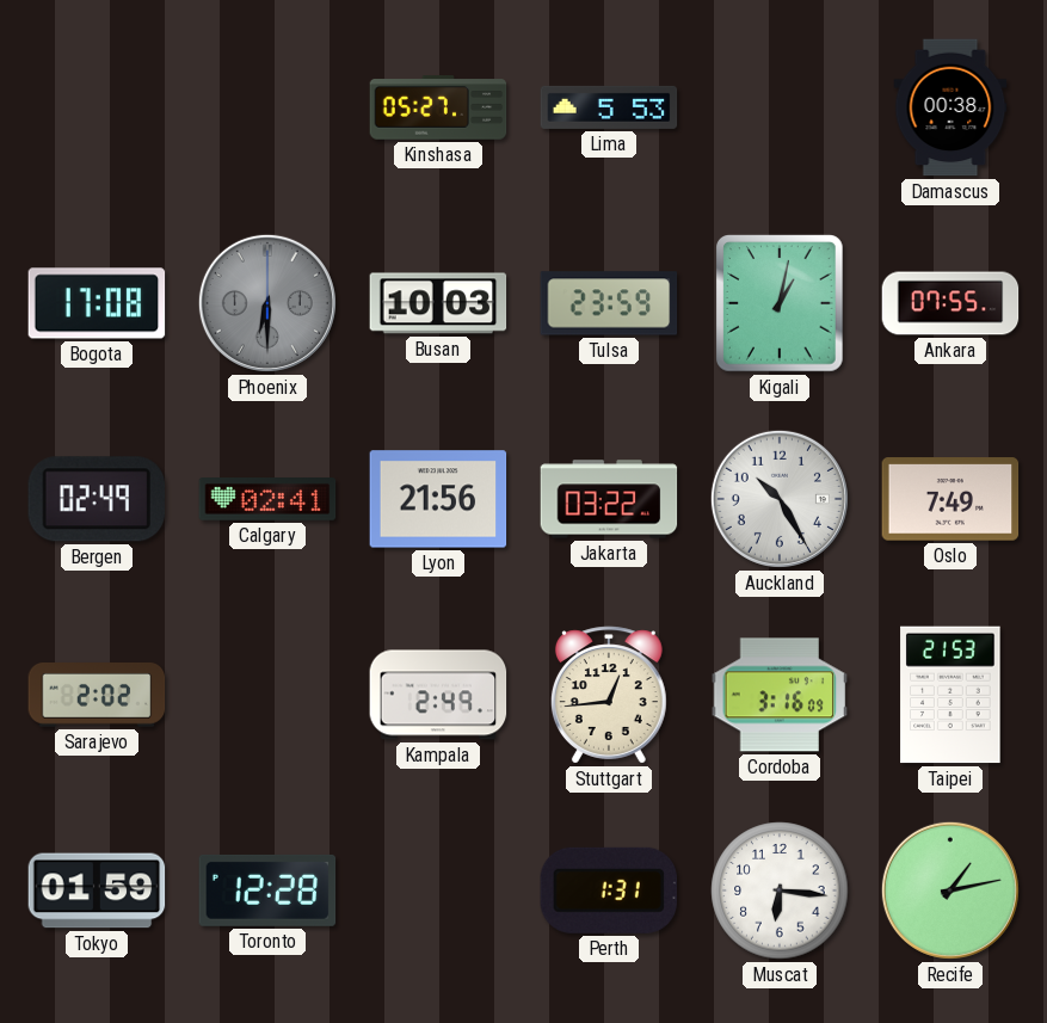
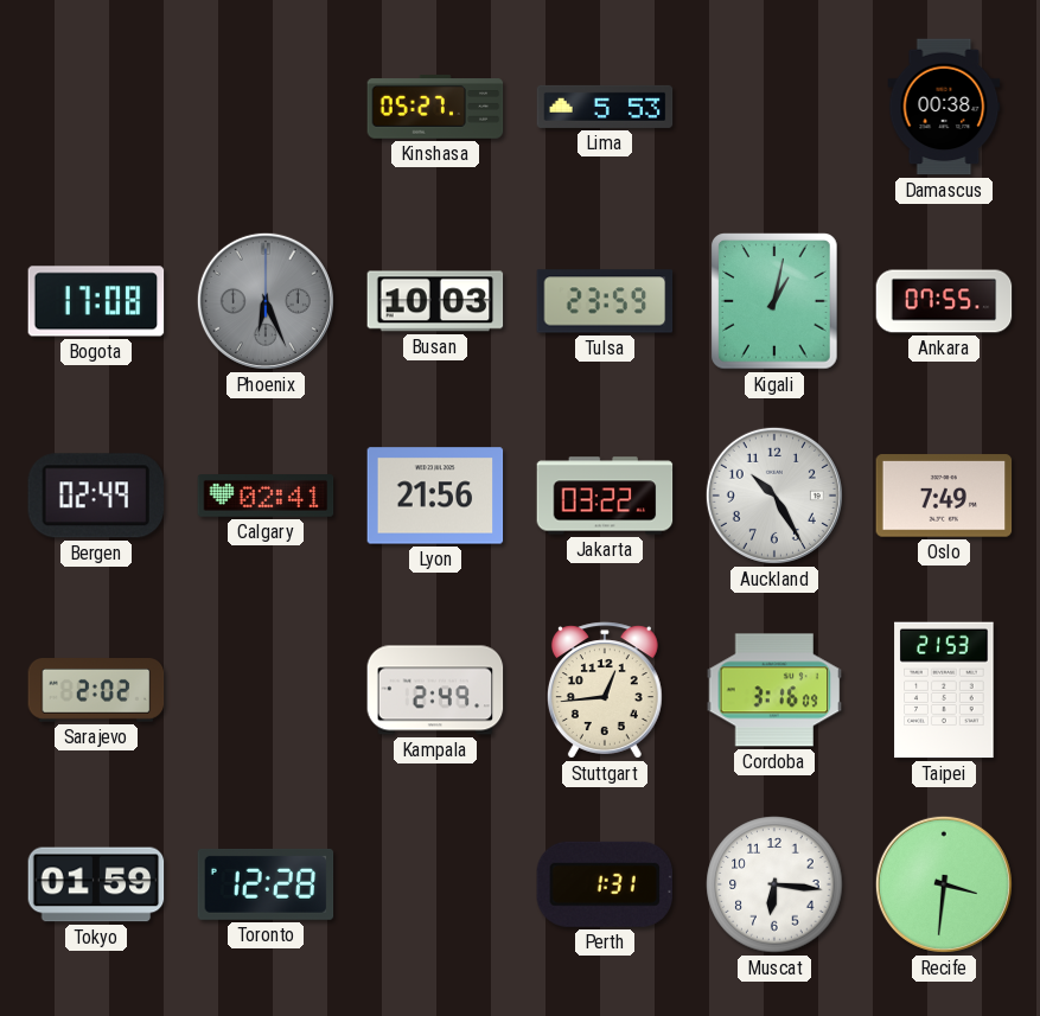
Phoenix: 6:30 -> 6:26 (266, 301)
Recife: 1:13 -> 3:31 (944, 884)
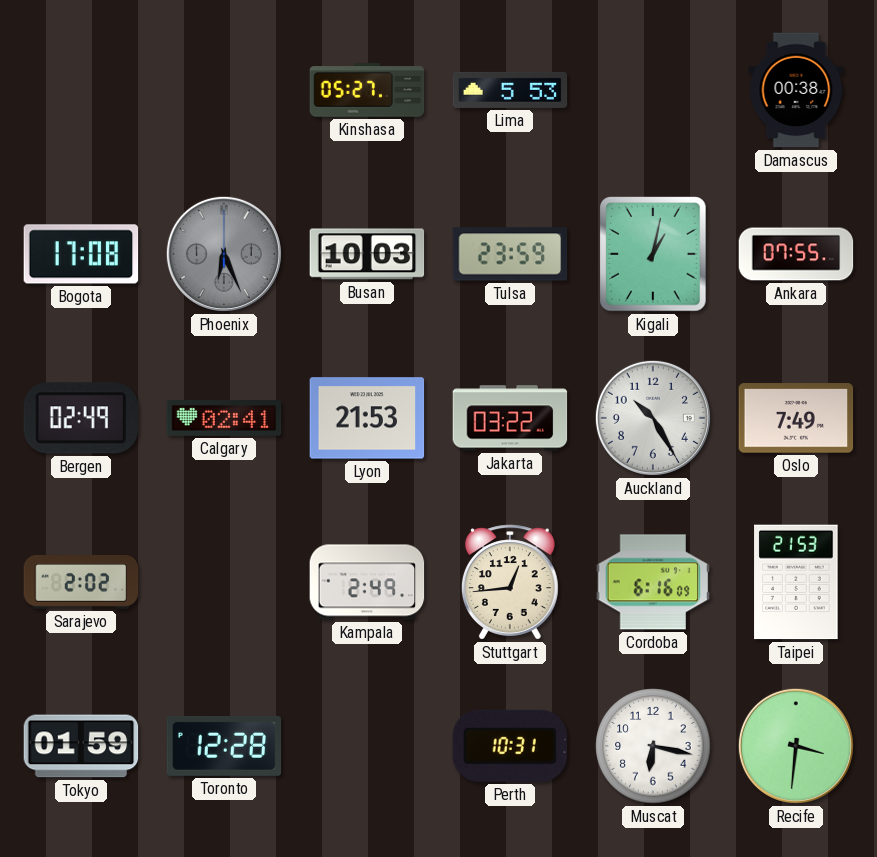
Lyon: 21:56 -> 21:53 (367, 418)
Cordoba: 3:16 -> 6:16 (653, 582)
Perth: 1:31 -> 10:31 (509, 746)
Muscat: 6:16 -> 6:17 (653, 746)
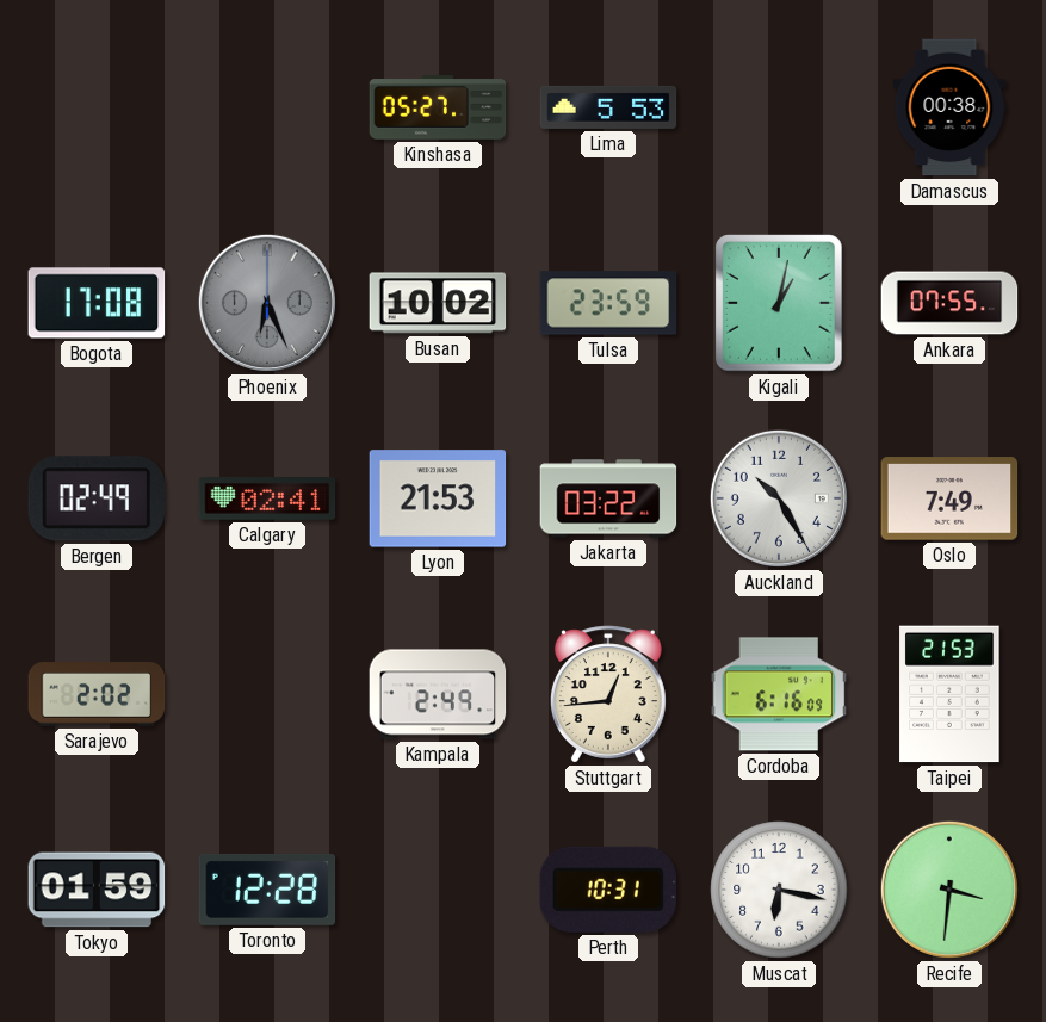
Busan: 10:03 -> 10:02 (438, 303)
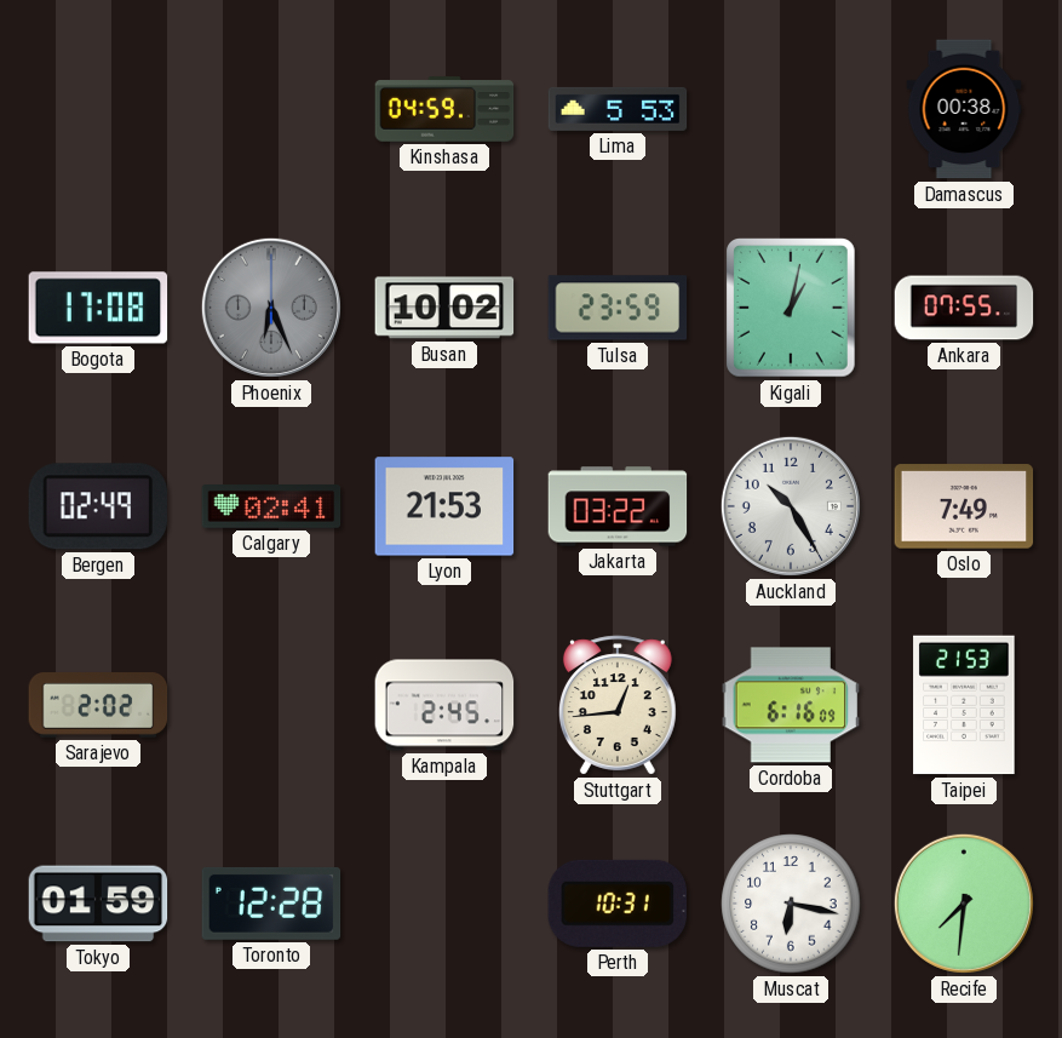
Kinshasa: 05:27 -> 04:59 (444, 109)
Kampala: 2:49 -> 2:45 (444, 705)
Recife: 3:31 -> 7:31 (964, 904)
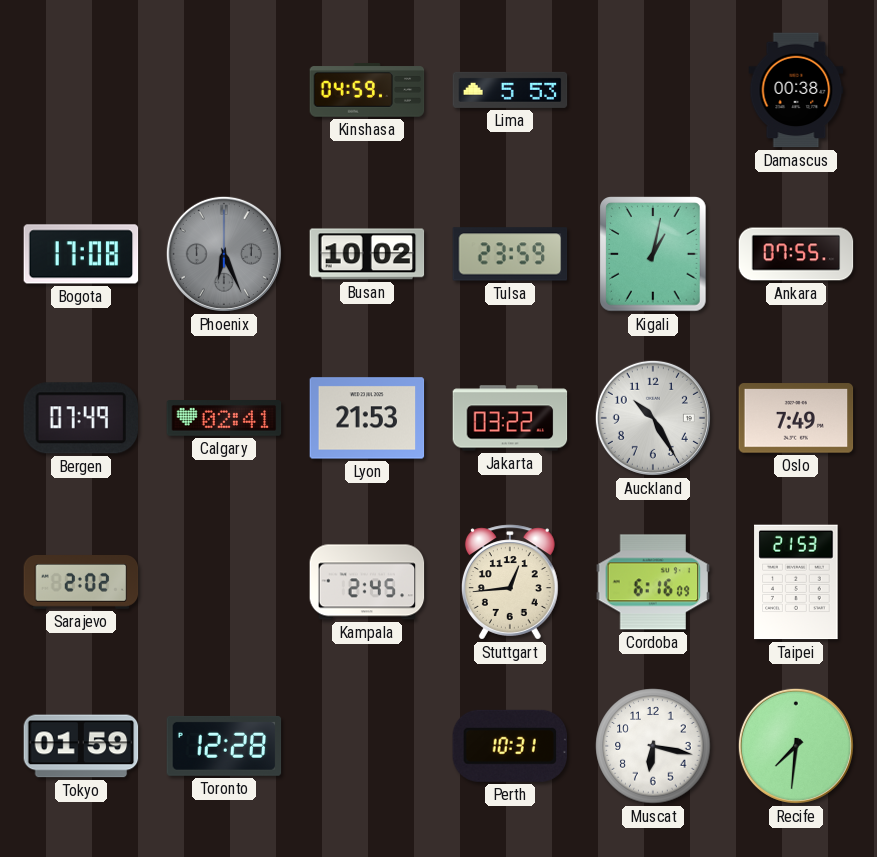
Bergen: 02:49 -> 07:49 (80, 418)
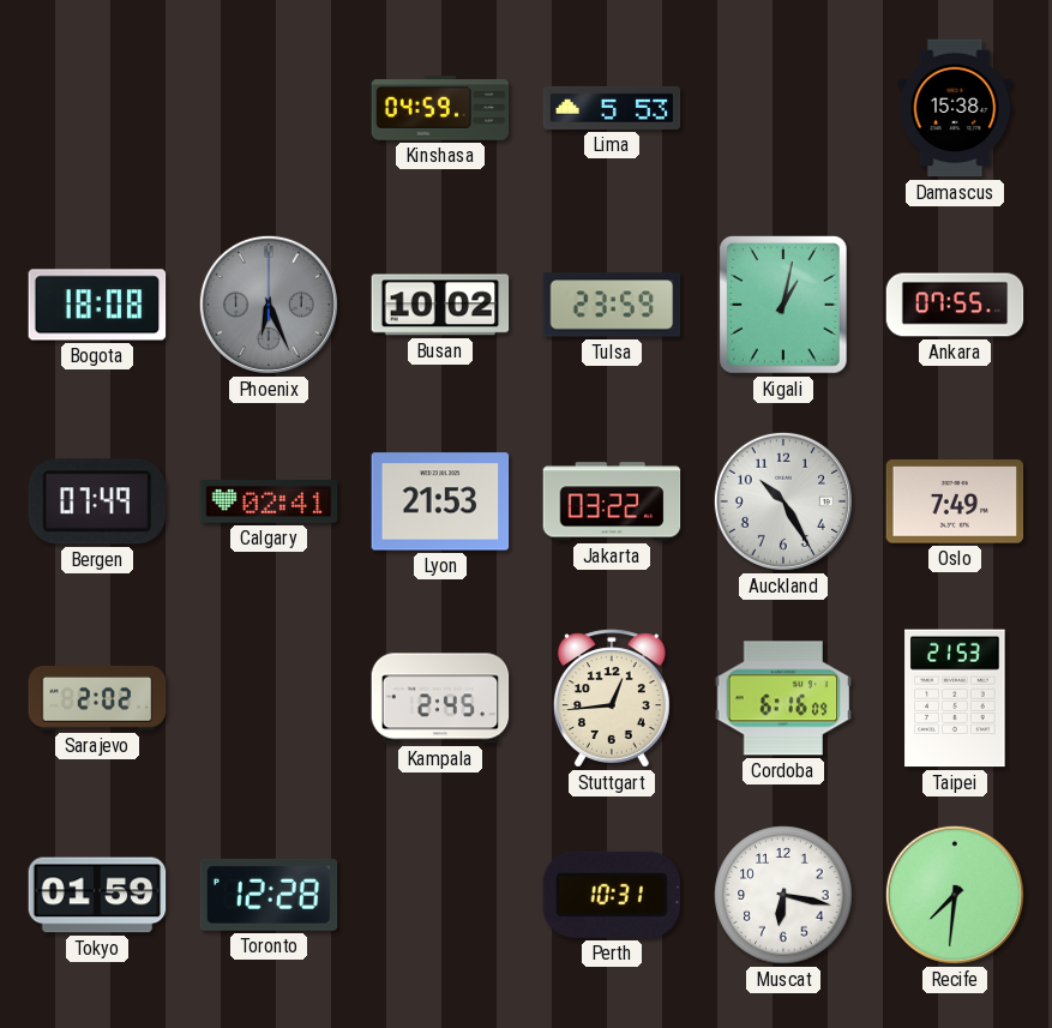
Damascus: 00:38 -> 15:38 (955, 108)
Bogota: 17:08 -> 18:08 (97, 305)
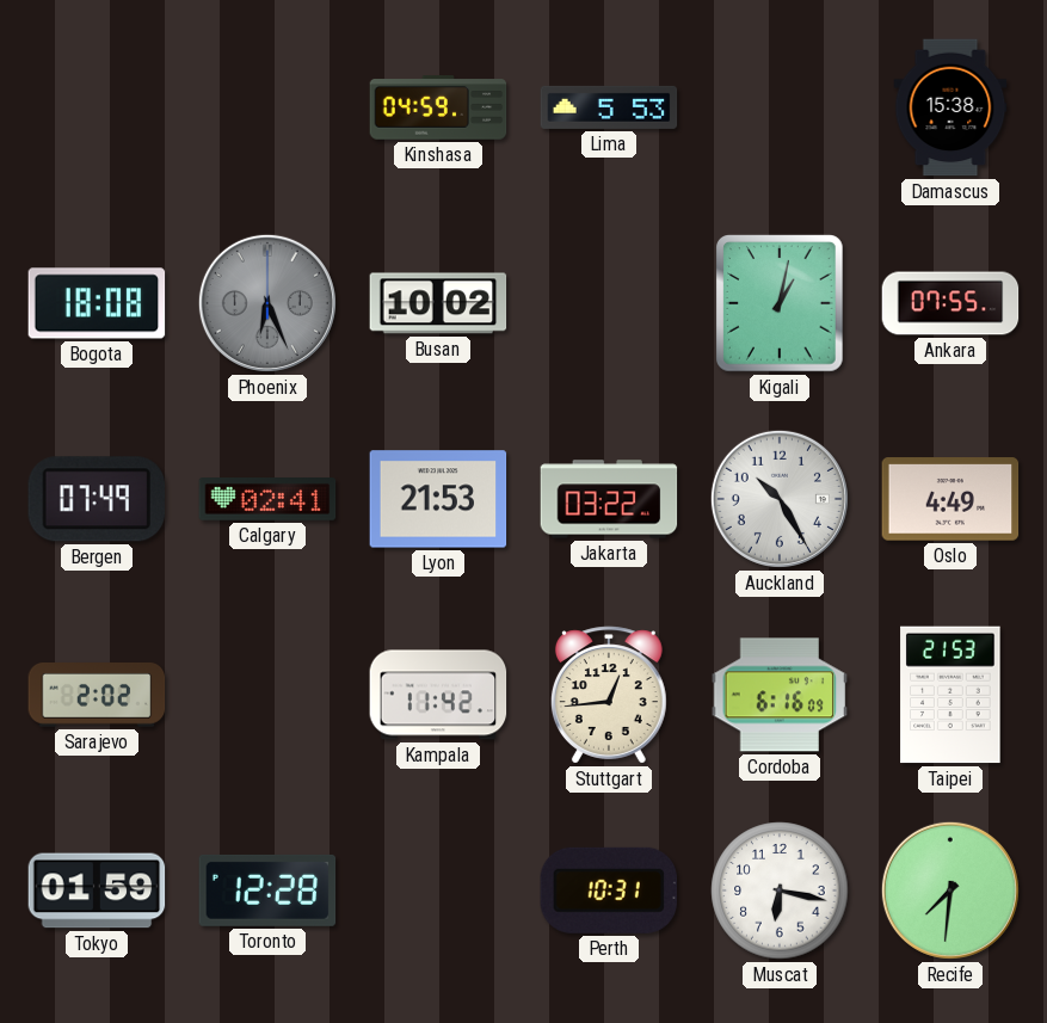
Tulsa: 23:59 -> none (612, 305)
Oslo: 7:49 -> 4:49 (950, 499)
Kampala: 2:45 -> 11:42 (438, 695)
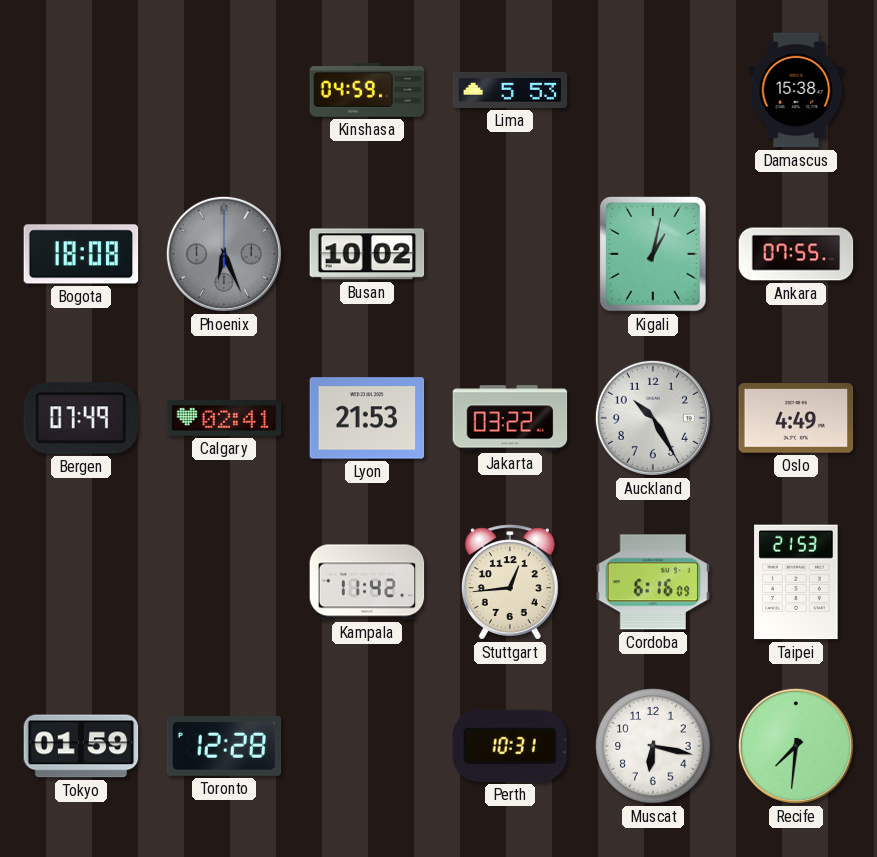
Sarajevo: 2:02 -> none (97, 696)
